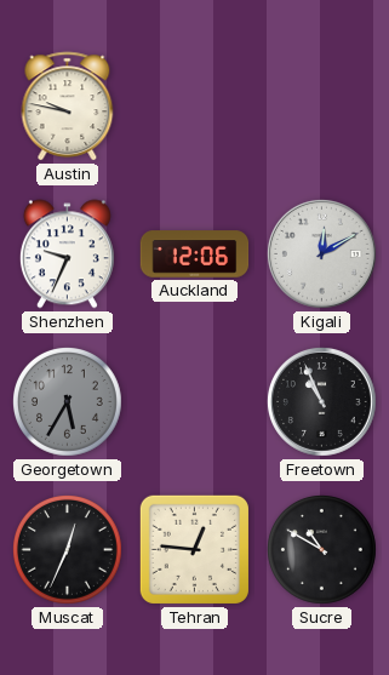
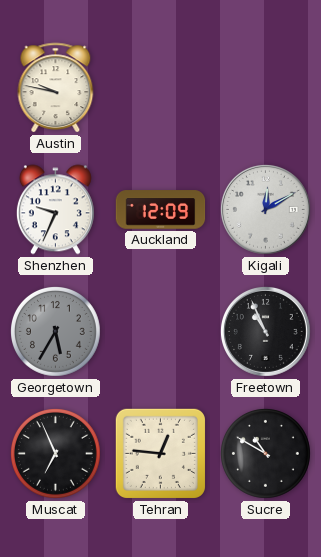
Auckland: 12:06 -> 12:09 (161, 210)
Muscat: 12:34 -> 6:56 (56, 454)
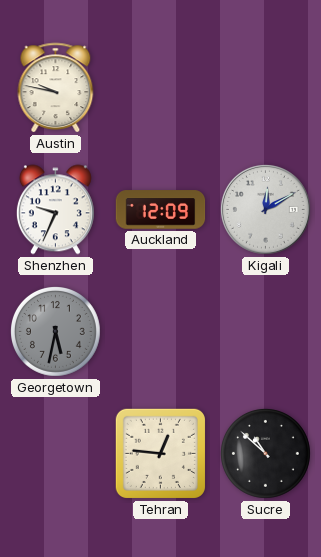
Georgetown: 5:35 -> 5:32 (56, 332)
Freetown: 10:56 -> none (265, 331)
Muscat: 6:56 -> none (56, 454)
Sucre: 10:50 -> 10:52 (266, 454)
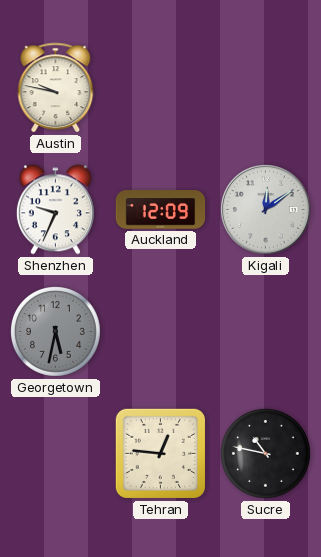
Kigali: 12:10 -> 12:09 (265, 209)
Sucre: 10:52 -> 10:47 (266, 454)
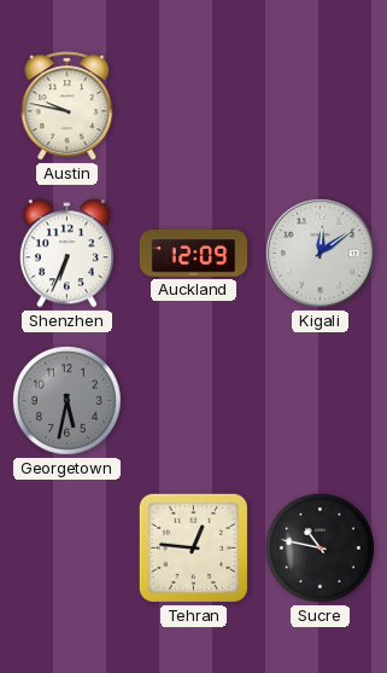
Shenzhen: 9:34 -> 6:34 (66, 254)
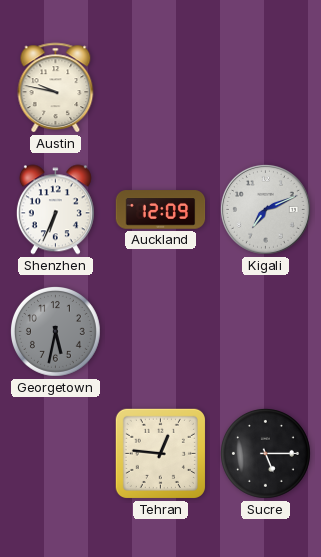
Kigali: 12:09 -> 7:11 (265, 209)
Sucre: 10:47 -> 5:15 (266, 454)
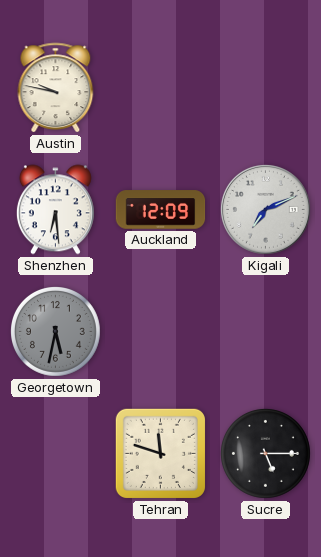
Shenzhen: 6:34 -> 6:29 (55, 210)
Tehran: 12:46 -> 11:48 (160, 453)
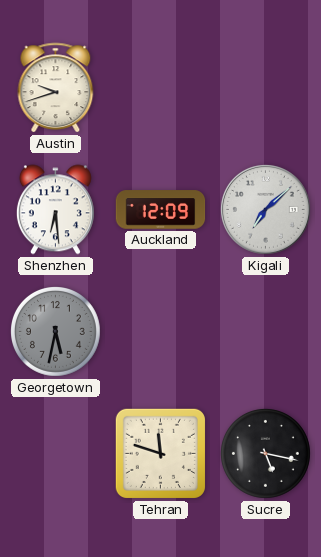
Austin: 9:47 -> 9:42 (56, 88)
Kigali: 7:11 -> 7:08 (265, 209)
Sucre: 5:15 -> 5:17 (266, 454)
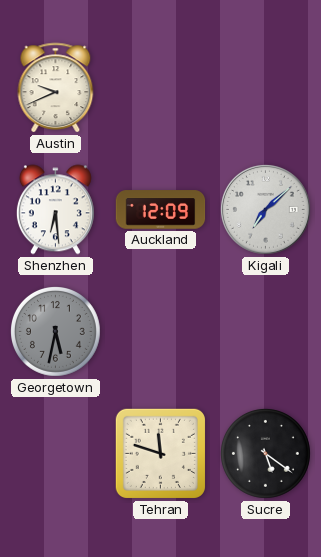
Austin: 9:42 -> 9:41 (56, 88)
Sucre: 5:17 -> 5:21 (266, 454)
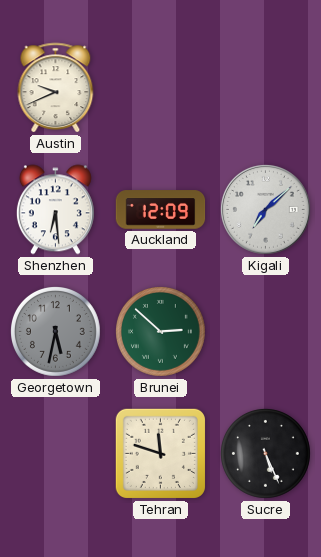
Brunei: none -> 2:52 (161, 332)
Sucre: 5:21 -> 5:26 (266, 454)
